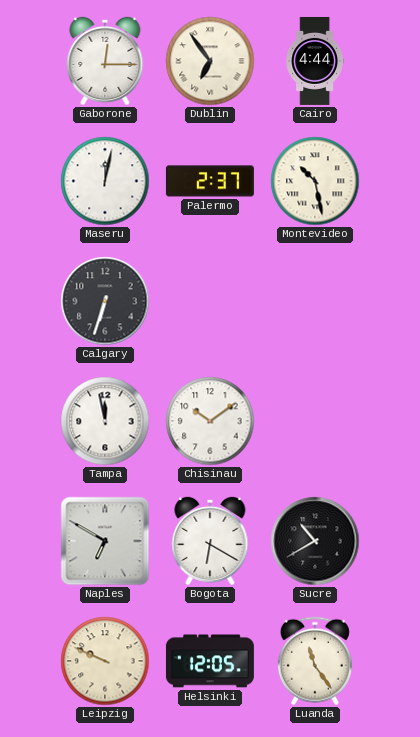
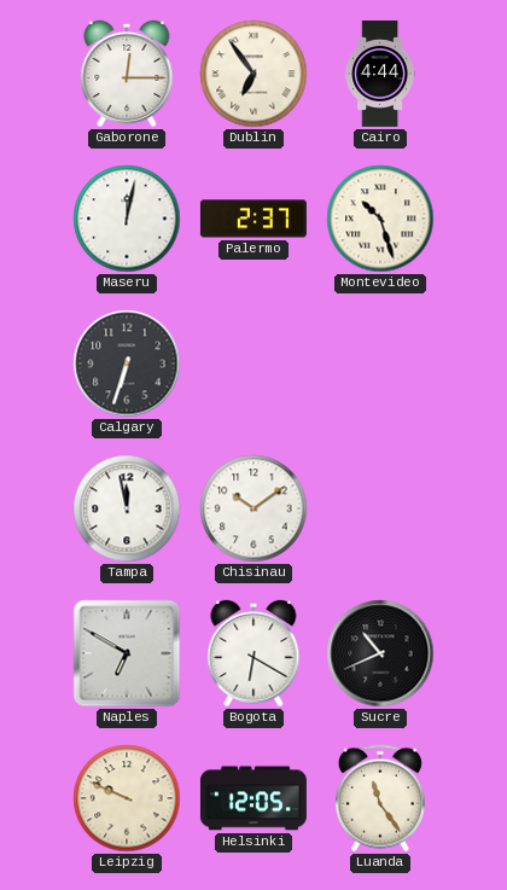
Montevideo: 10:28 -> 10:27 (380, 219)
Sucre: 10:40 -> 10:41 (380, 653)
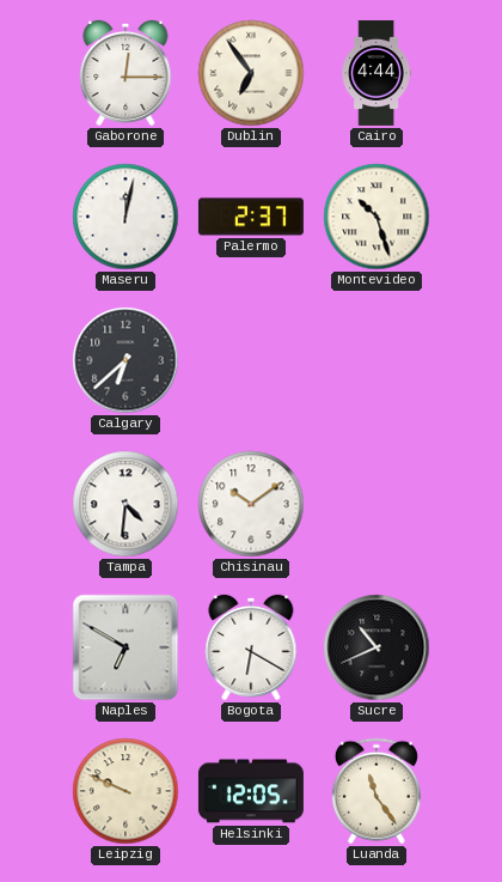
Calgary: 6:33 -> 6:38 (125, 360)
Tampa: 11:58 -> 4:31 (125, 504)
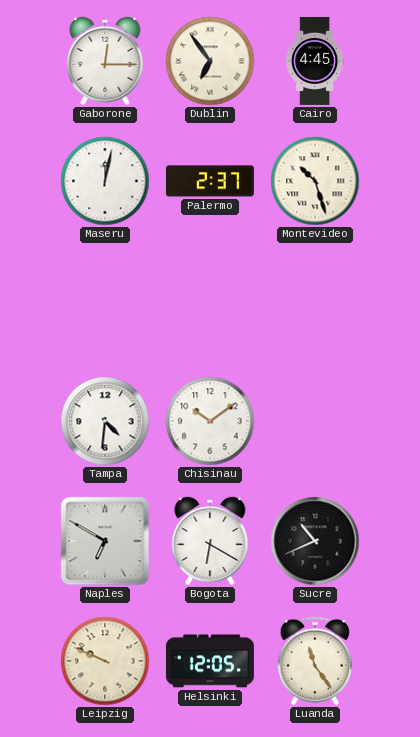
Cairo: 4:44 -> 4:45 (315, 61)
Calgary: 6:38 -> none (125, 360)
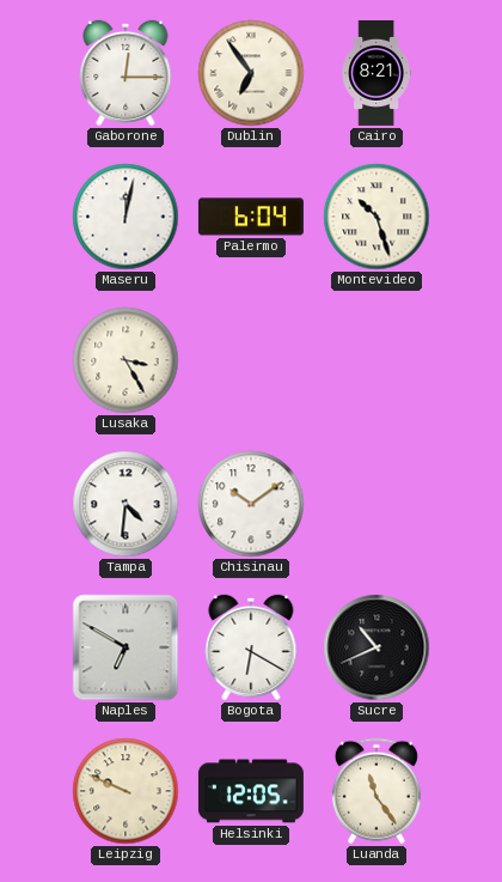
Cairo: 4:45 -> 8:21 (376, 73)
Palermo: 2:37 -> 6:04 (251, 217)
Lusaka: none -> 3:25 (125, 360)
